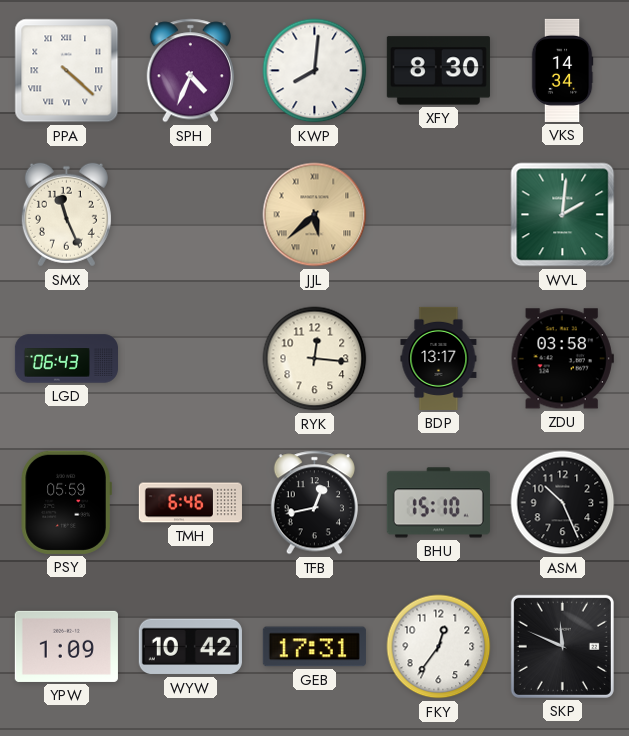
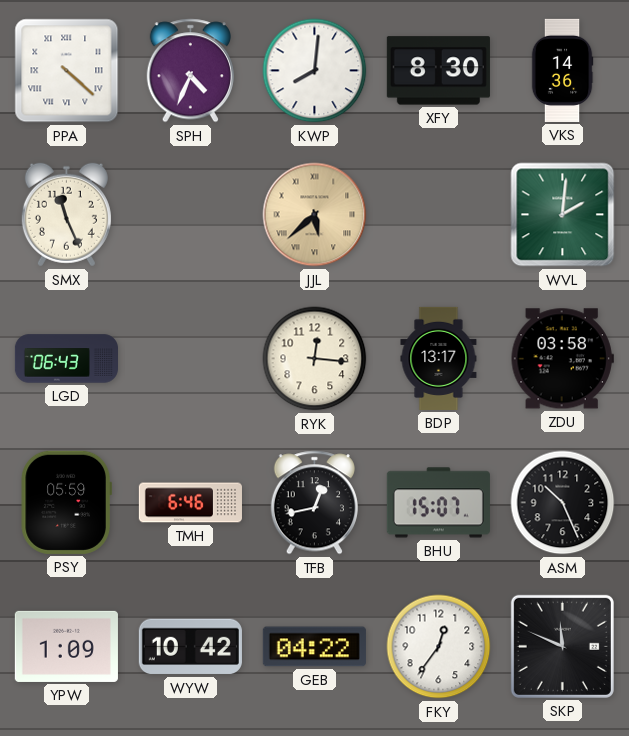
VKS: 14:34 -> 14:36 (562, 70)
BHU: 15:10 -> 15:07 (438, 503)
GEB: 17:31 -> 04:22 (314, 647)
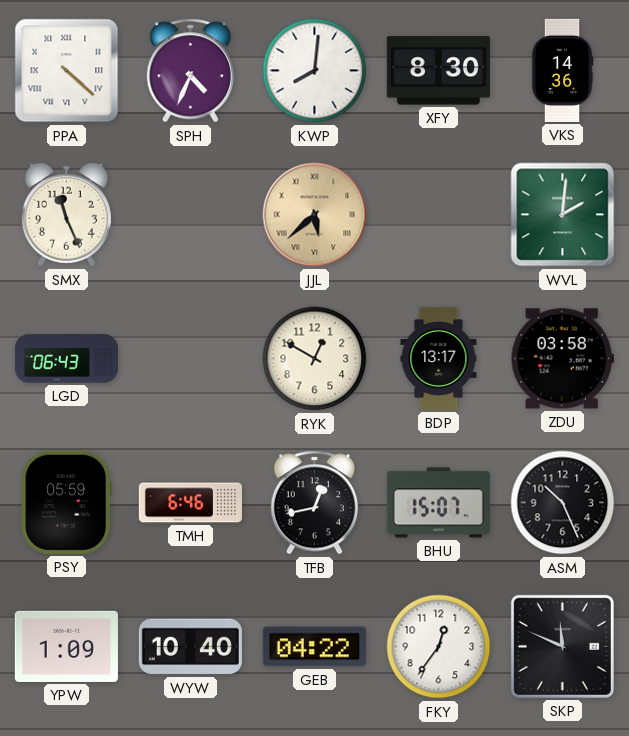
RYK: 12:16 -> 12:50 (315, 359)
WYW: 10:42 -> 10:40 (190, 647)
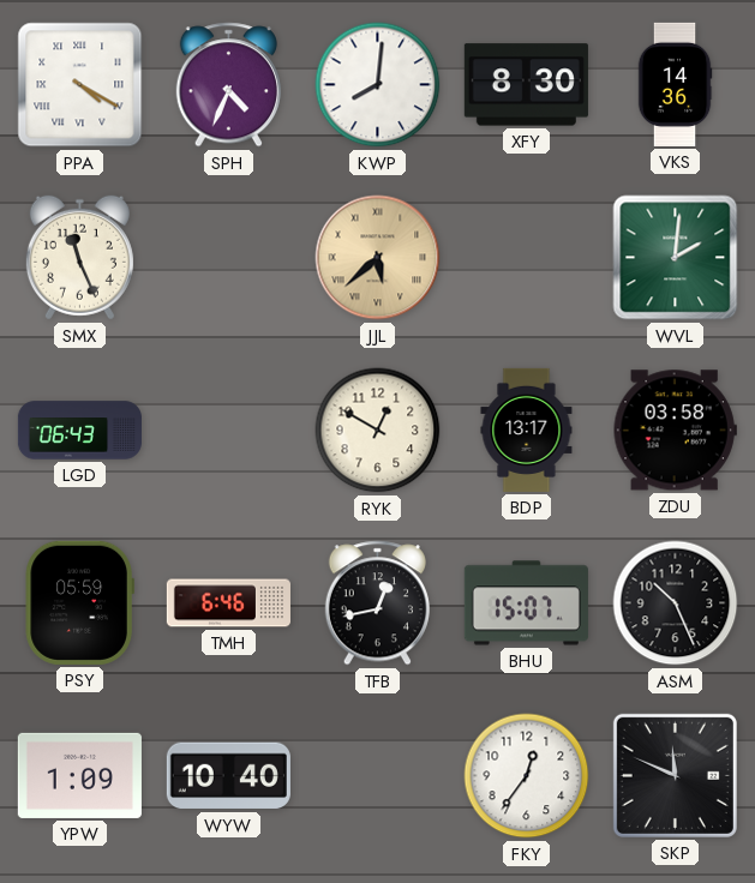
PPA: 4:22 -> 4:20 (80, 85)
GEB: 04:22 -> none (314, 647)
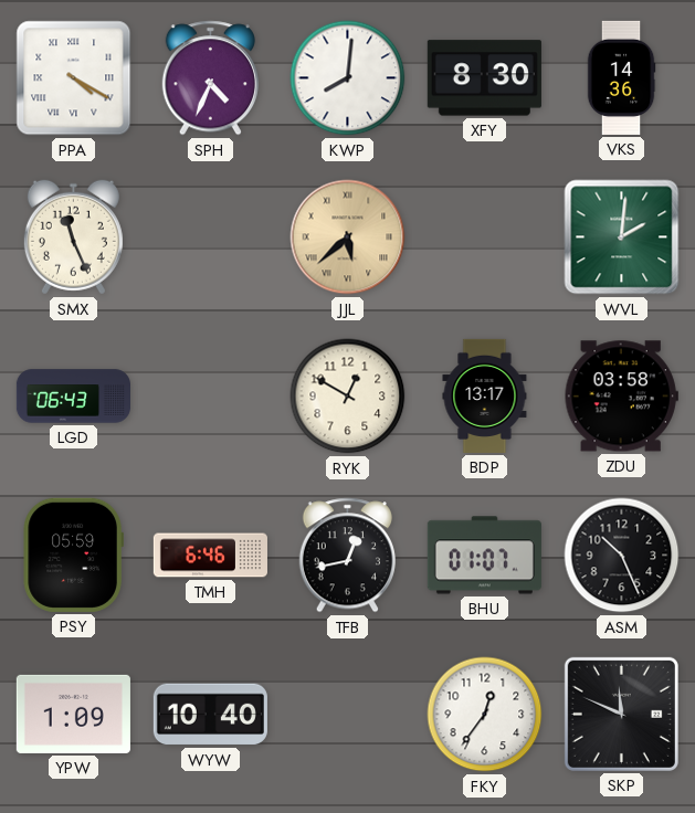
BHU: 15:07 -> 01:07 (484, 556)
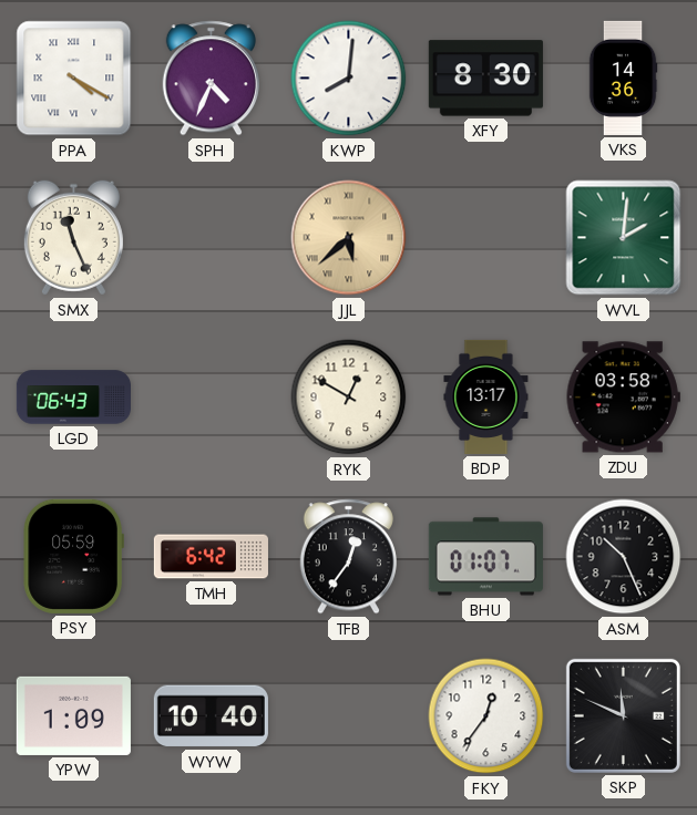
TMH: 6:46 -> 6:42 (211, 557)
TFB: 12:43 -> 12:36 (348, 557)
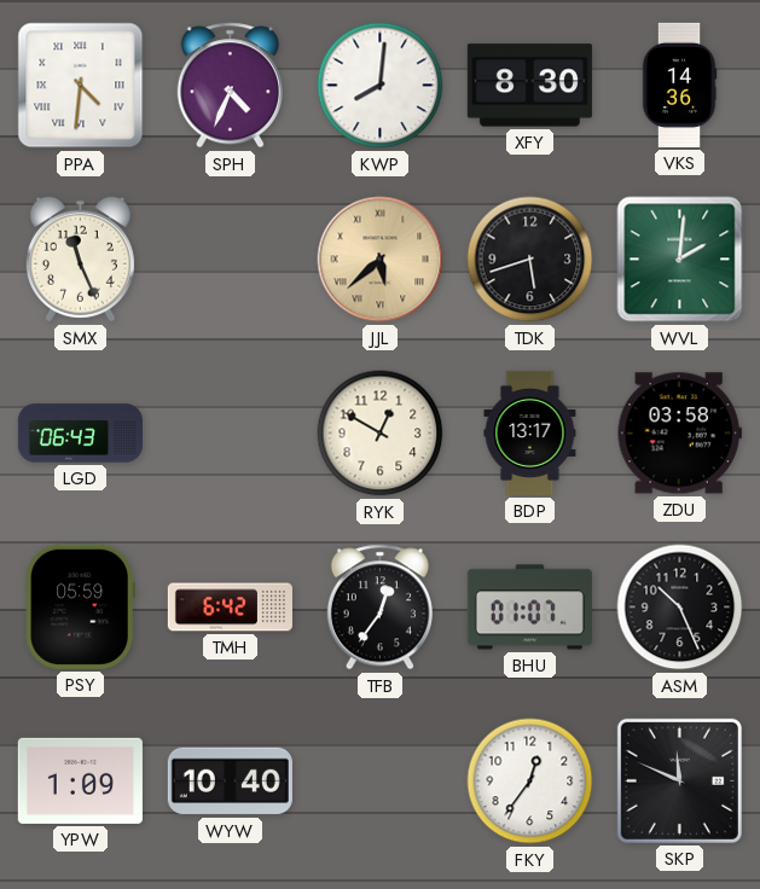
PPA: 4:20 -> 4:31 (81, 86)
TDK: none -> 5:42 (530, 260)
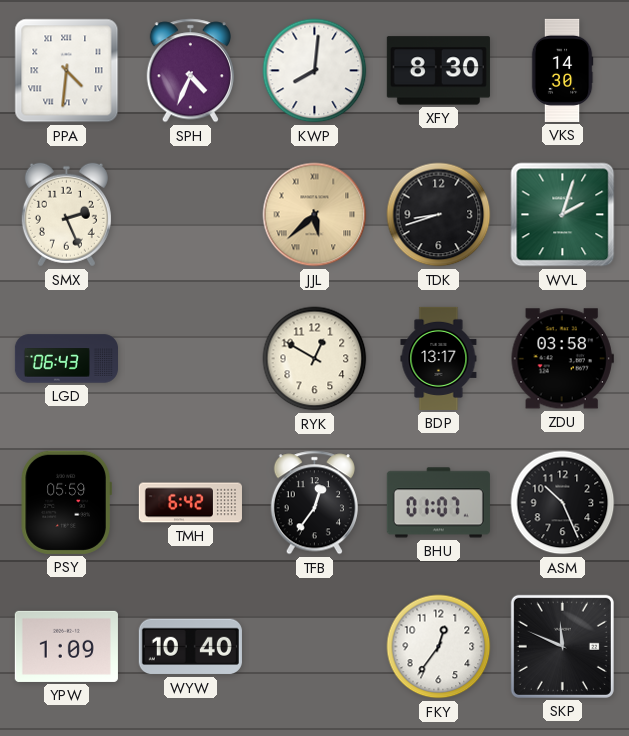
VKS: 14:36 -> 14:30 (562, 70)
SMX: 11:26 -> 2:26 (66, 215)
TDK: 5:42 -> 8:42 (439, 215)
WVL: 2:01 -> 2:03 (563, 215)
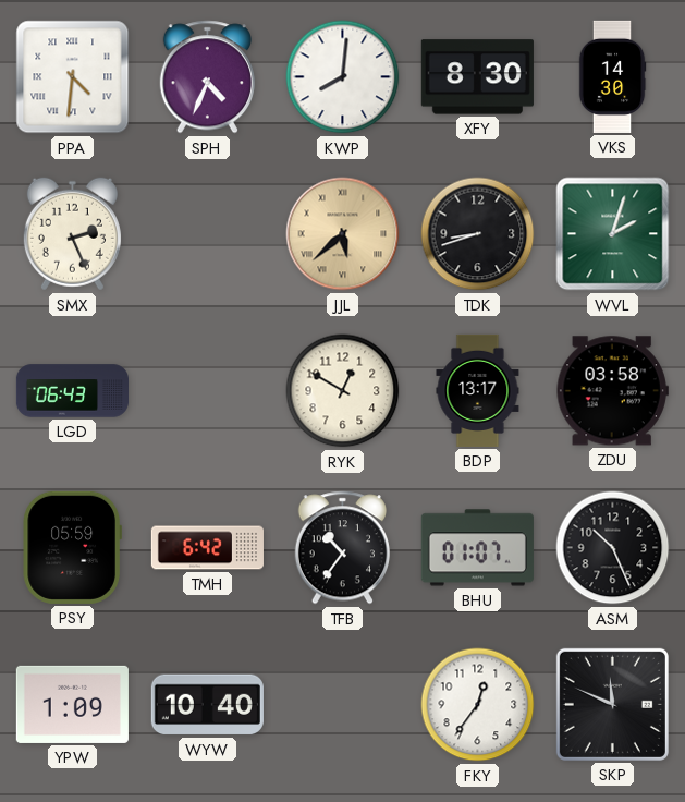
TFB: 12:36 -> 10:36 (342, 548)
